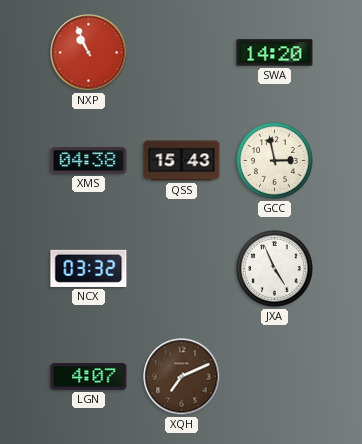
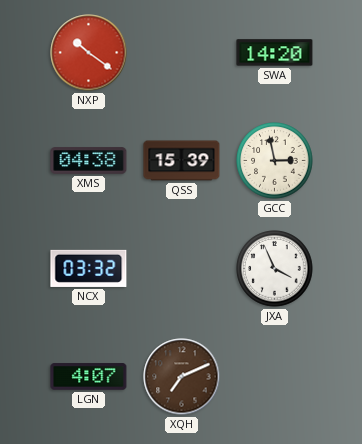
NXP: 10:56 -> 10:21 (89, 53)
QSS: 15:43 -> 15:39 (182, 161)
JXA: 4:56 -> 3:56 (275, 269)
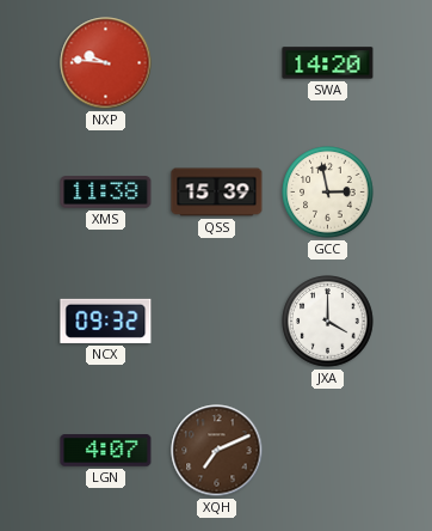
NXP: 10:21 -> 9:46 (106, 63)
XMS: 04:38 -> 11:38 (106, 193)
NCX: 03:32 -> 09:32 (106, 321)
JXA: 3:56 -> 4:00 (328, 322)
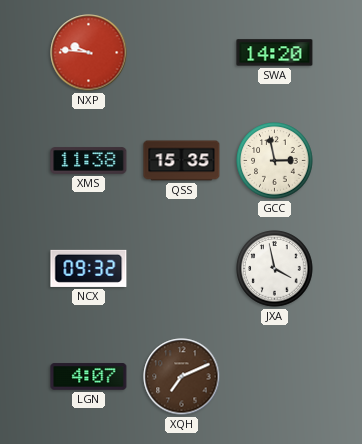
QSS: 15:39 -> 15:35 (182, 161)
JXA: 4:00 -> 3:58 (275, 269)
